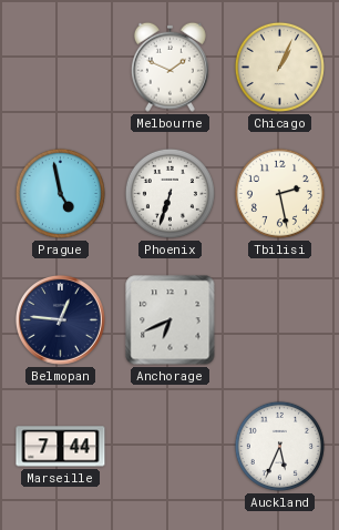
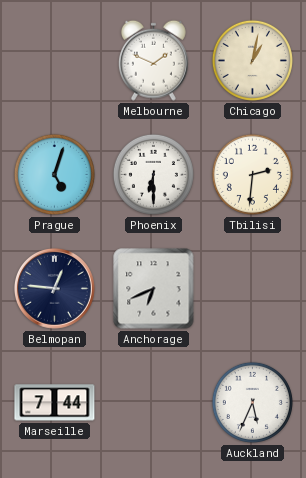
Chicago: 1:04 -> 1:02 (252, 60)
Prague: 4:58 -> 5:03 (54, 174)
Phoenix: 6:33 -> 6:30 (153, 174)
Tbilisi: 2:28 -> 2:31 (252, 174)
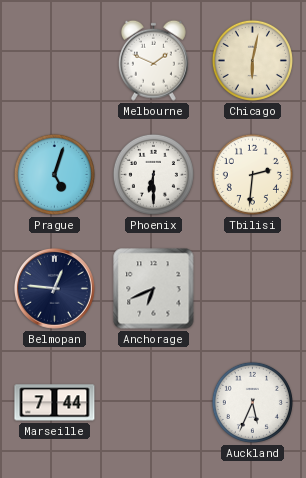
Chicago: 1:02 -> 6:02 (252, 60)
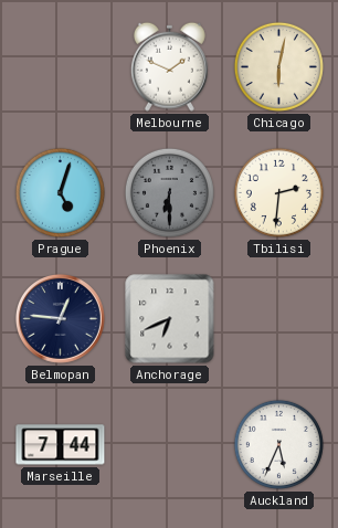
Phoenix dial: white -> grey (169, 192)
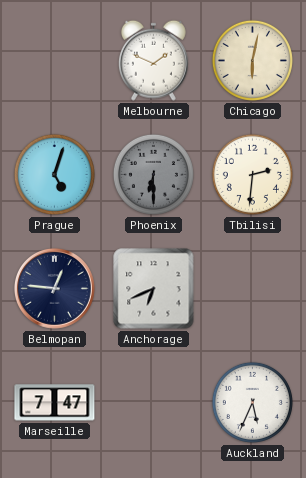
Marseille: 7:44 -> 7:47 (55, 403)
